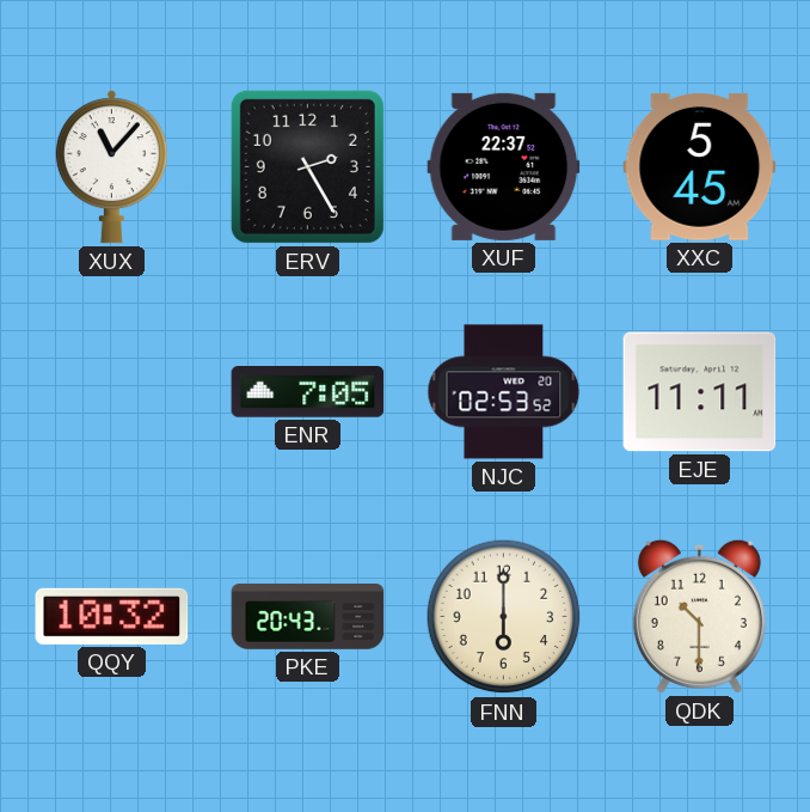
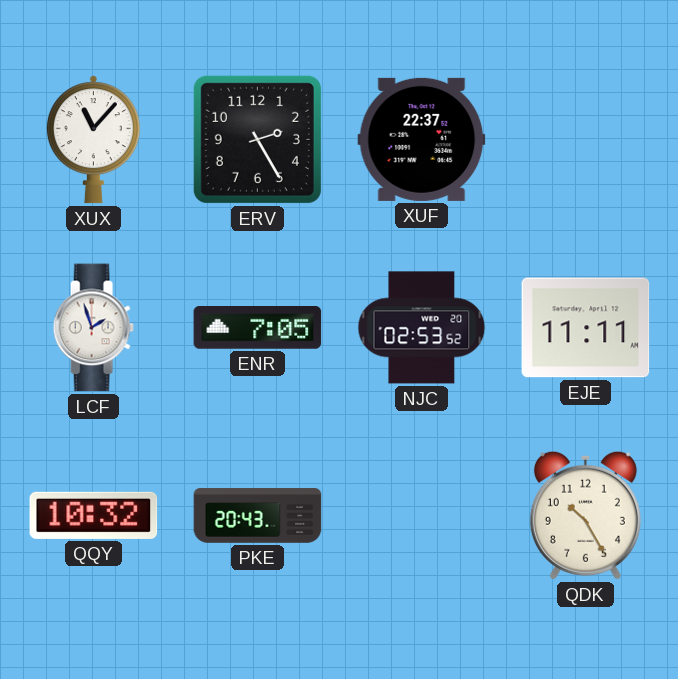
XXC: 5:45 -> none (700, 166)
LCF: none -> 1:57 (93, 328)
FNN: 6:00 -> none (504, 617)
QDK: 10:30 -> 10:25 (585, 515)
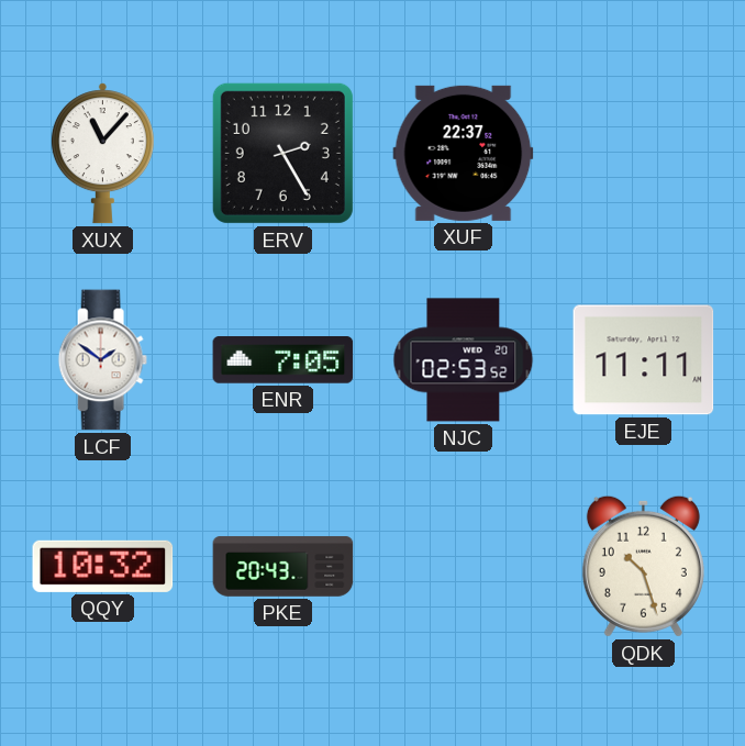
LCF: 1:57 -> 1:51 (102, 360)
QDK: 10:25 -> 10:27 (643, 566)
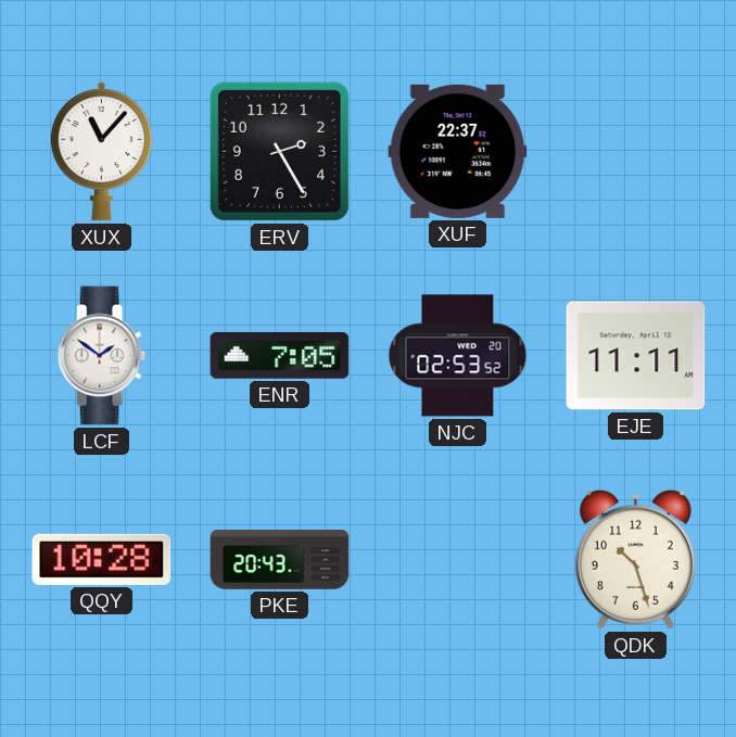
QQY: 10:32 -> 10:28 (102, 559)
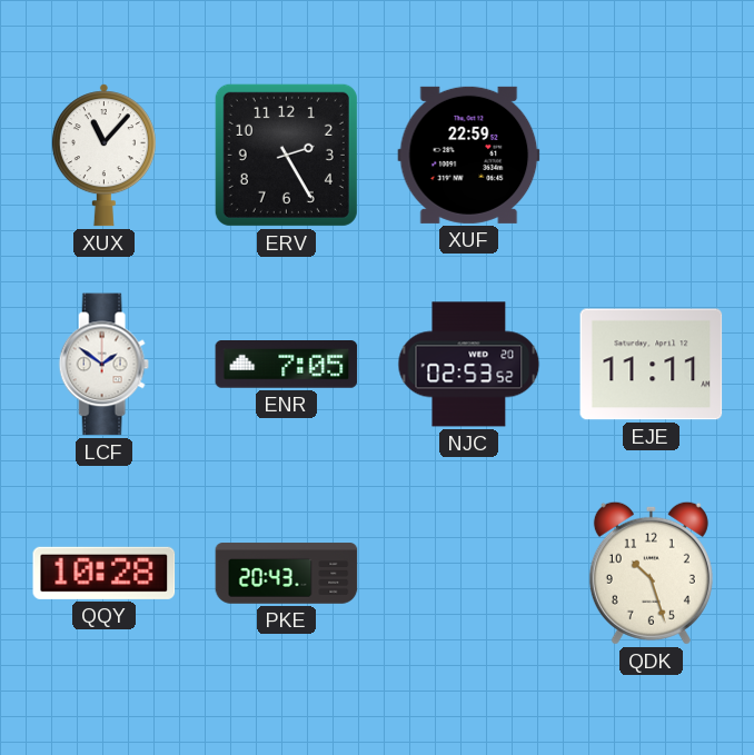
XUF: 22:37 -> 22:59 (469, 155)
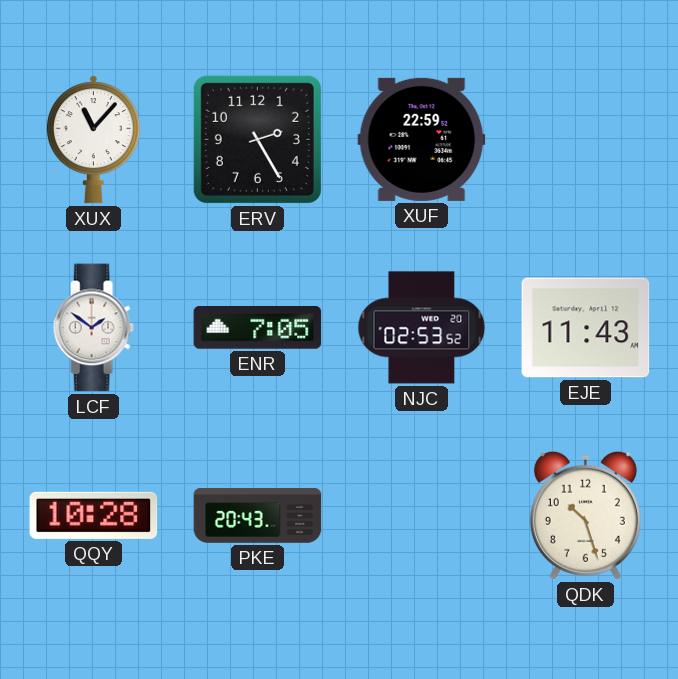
EJE: 11:11 -> 11:43 (586, 328)
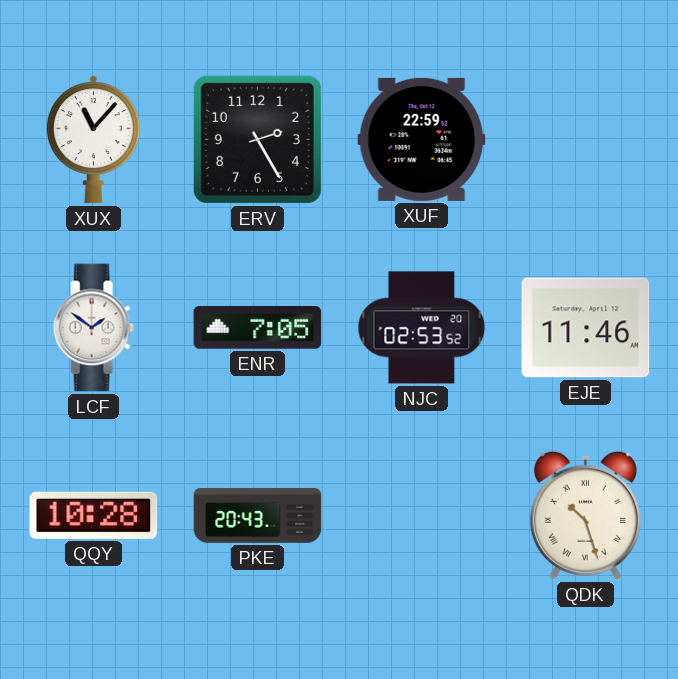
EJE: 11:43 -> 11:46 (586, 328)
QDK numerals: Arabic -> Roman (585, 515)
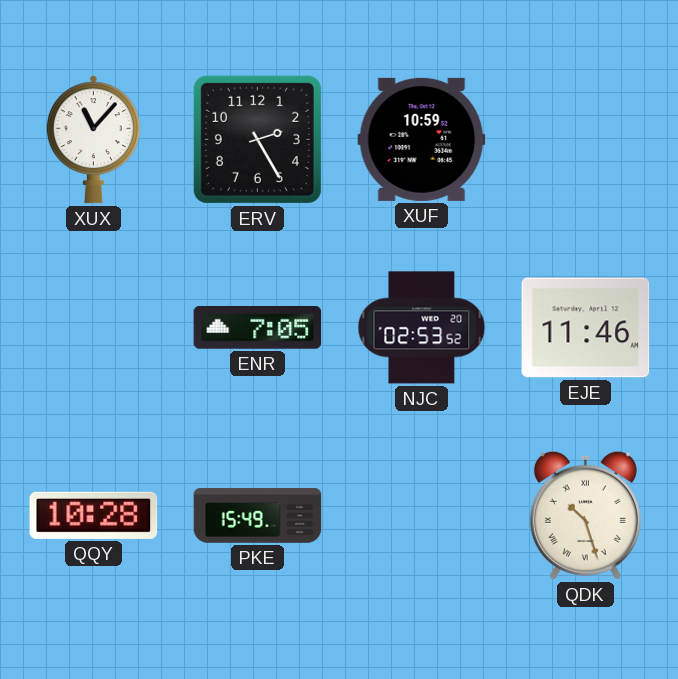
XUF: 22:59 -> 10:59 (422, 139)
LCF: 1:51 -> none (93, 328)
PKE: 20:43 -> 15:49 (258, 516)
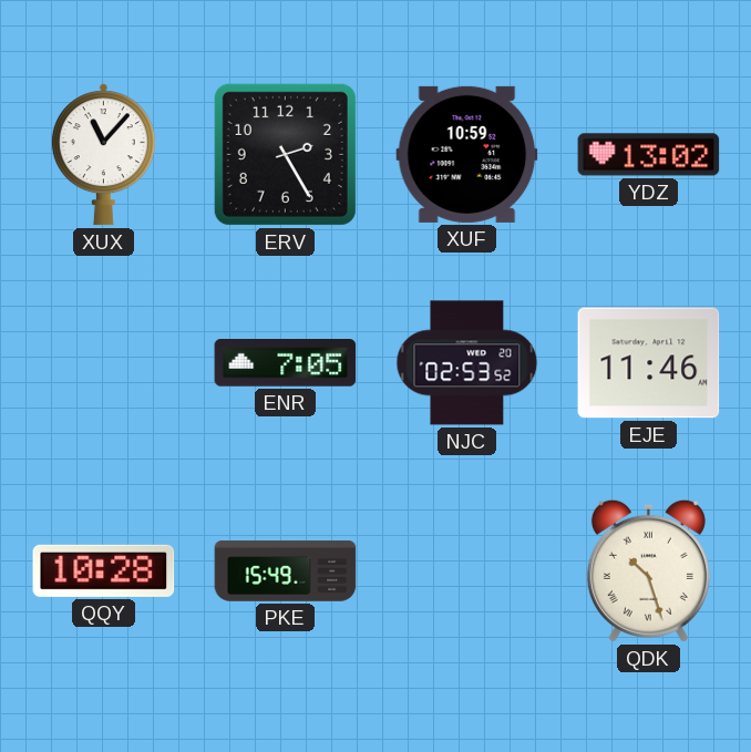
YDZ: none -> 13:02 (649, 155)
